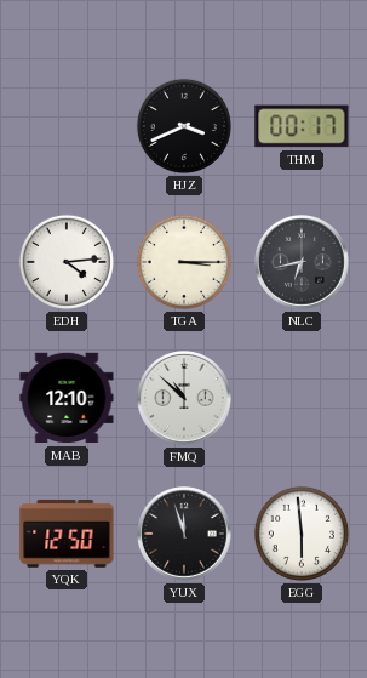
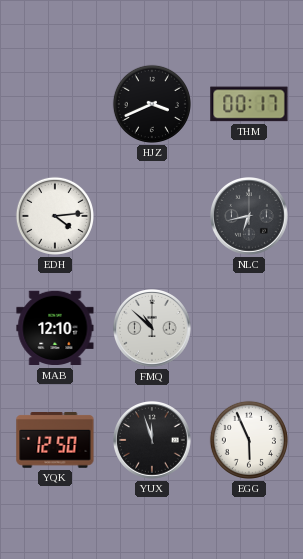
TGA: 3:15 -> none (184, 262)
EGG: 5:59 -> 5:56 (249, 440)
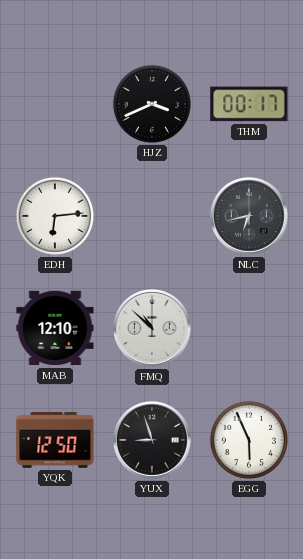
EDH: 4:14 -> 6:14 (55, 216)
YUX: 11:57 -> 8:57 (153, 441)
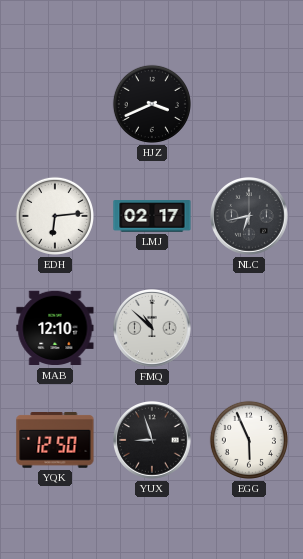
THM: 00:17 -> none (249, 104)
LMJ: none -> 02:17 (152, 216)
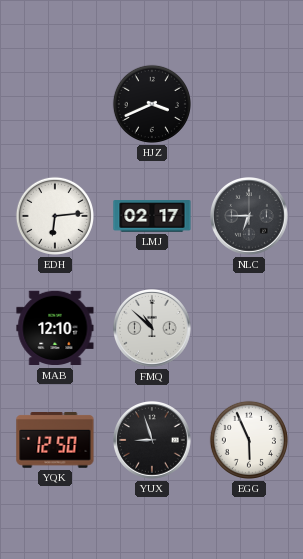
NLC: 6:43 -> 6:45 (250, 217)
